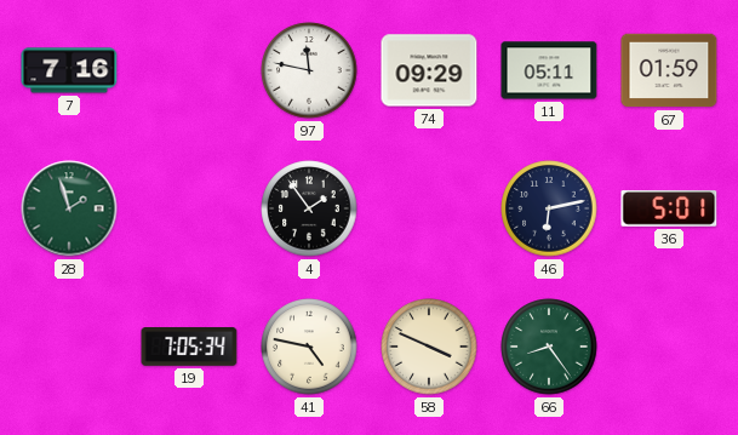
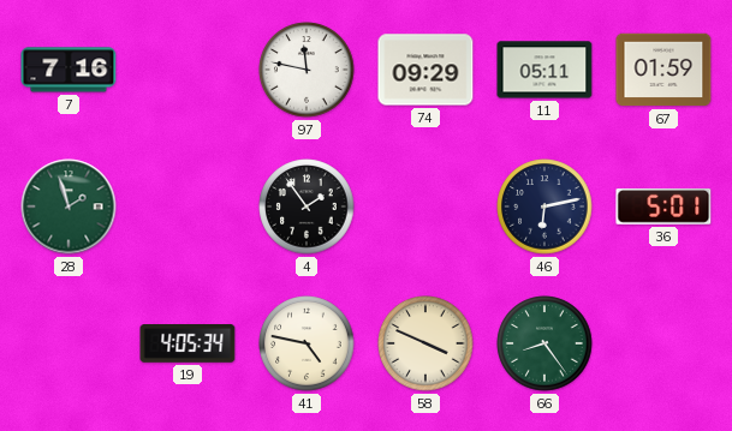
19: 7:05 -> 4:05 (188, 343)
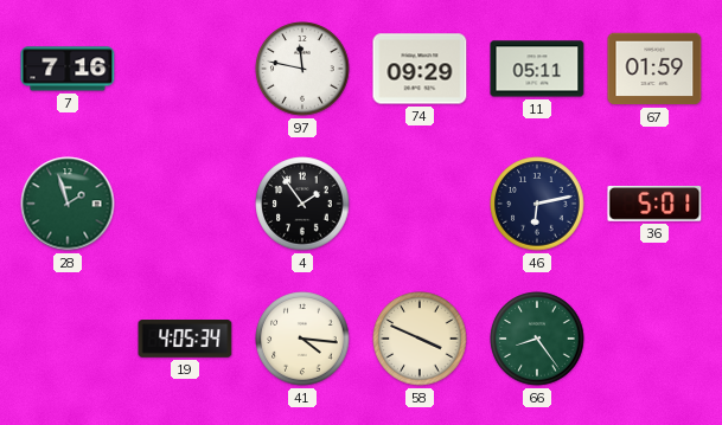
41: 4:47 -> 4:16 (302, 339)
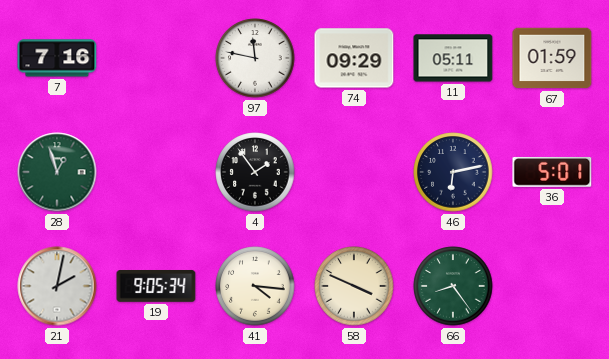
28: 1:57 -> 12:57 (57, 172)
21: none -> 2:02 (57, 286)
19: 4:05 -> 9:05 (156, 286)
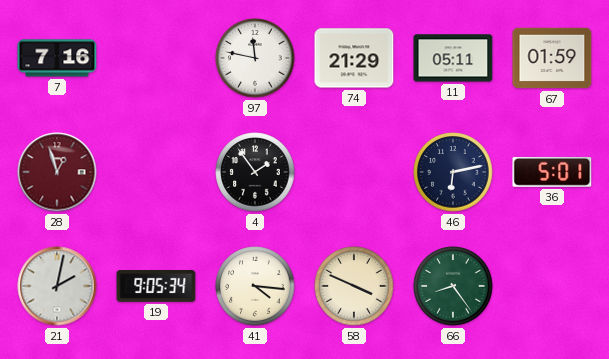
74: 09:29 -> 21:29 (354, 58)
28 dial: green -> burgundy (57, 172)
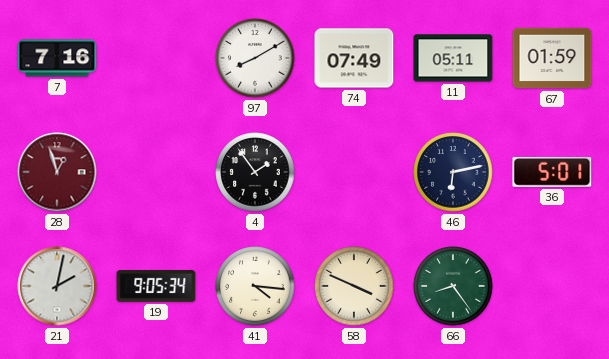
97: 11:47 -> 8:10 (255, 58)
74: 21:29 -> 07:49 (354, 58)
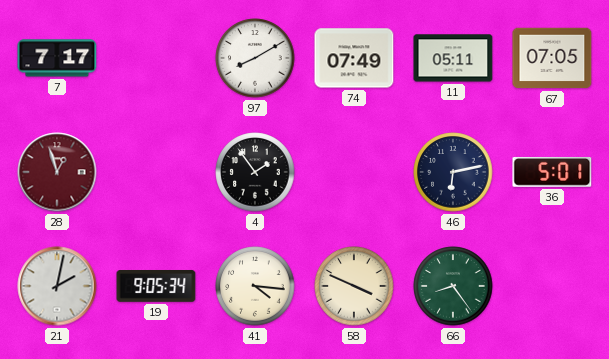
7: 7:16 -> 7:17 (57, 58)
67: 01:59 -> 07:05 (552, 58)
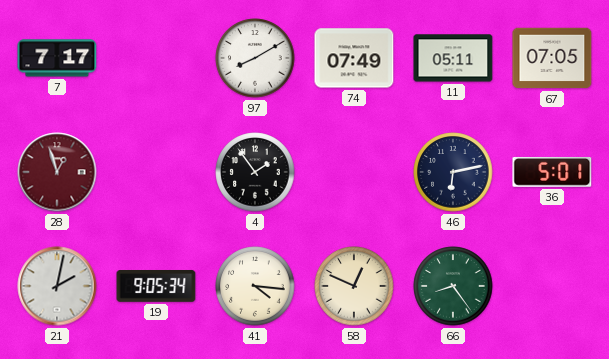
58: 3:49 -> 12:49 (354, 286)
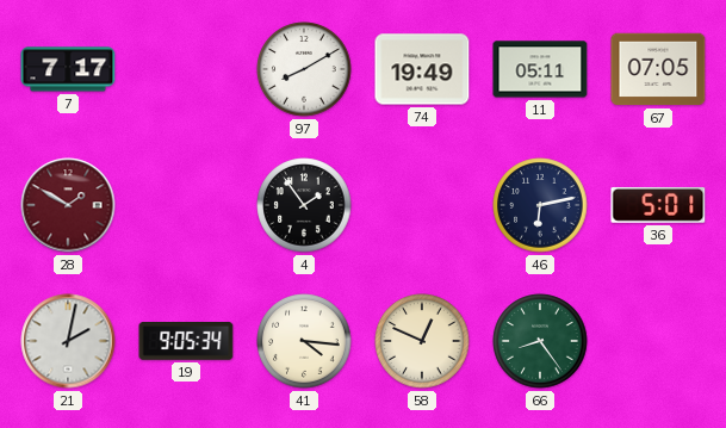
74: 07:49 -> 19:49 (422, 69)
28: 12:57 -> 1:50 (68, 205)
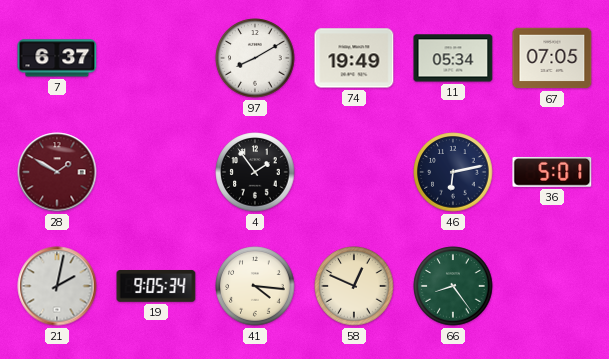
7: 7:17 -> 6:37 (57, 58)
11: 05:11 -> 05:34 (453, 58)
